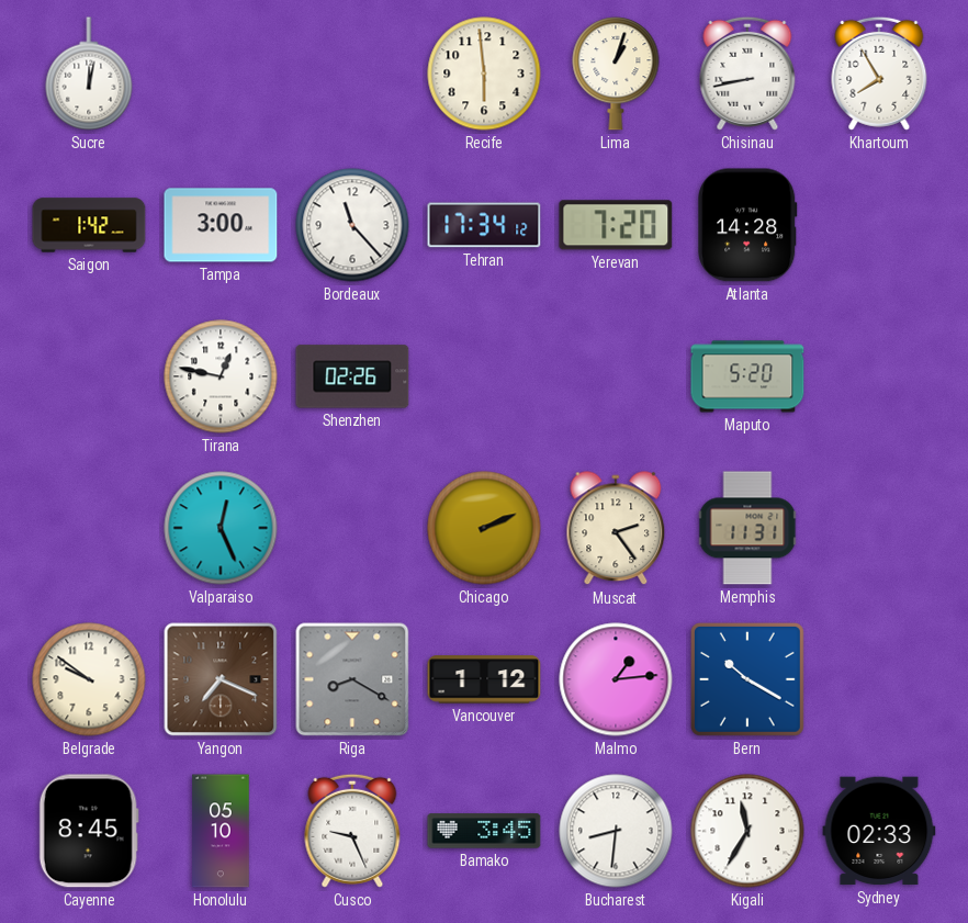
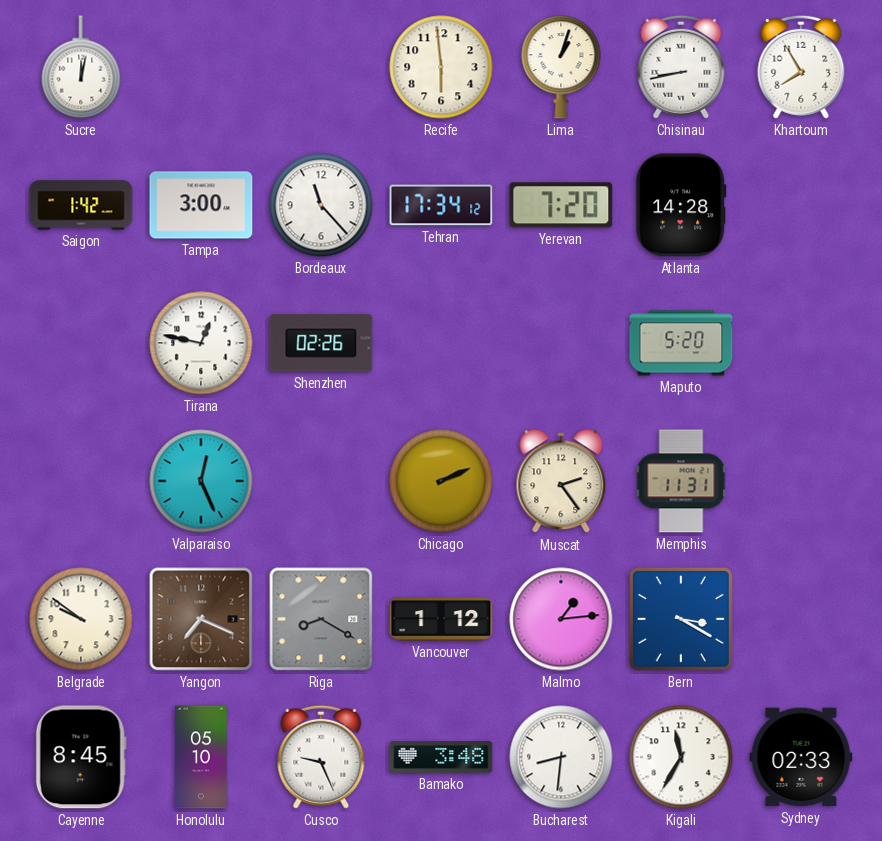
Bern: 10:20 -> 3:20 (681, 619)
Bamako: 3:45 -> 3:48 (441, 757)
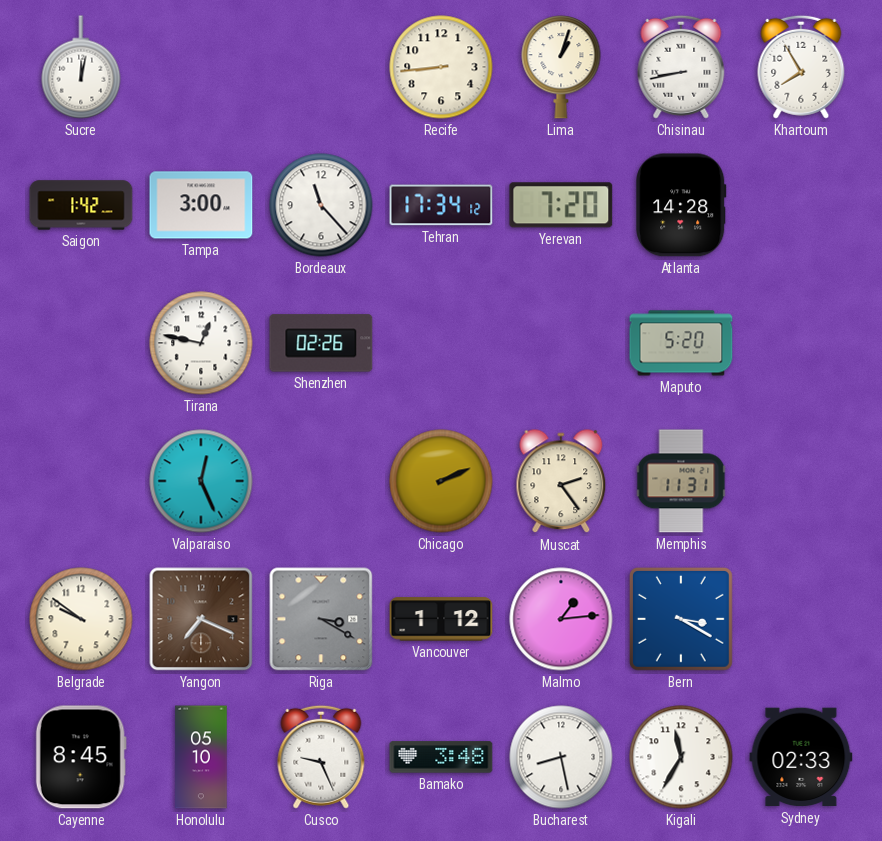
Recife: 5:59 -> 8:44 (441, 67)
Riga: 8:20 -> 3:20 (321, 619)
Bucharest: 8:31 -> 8:28 (561, 757)
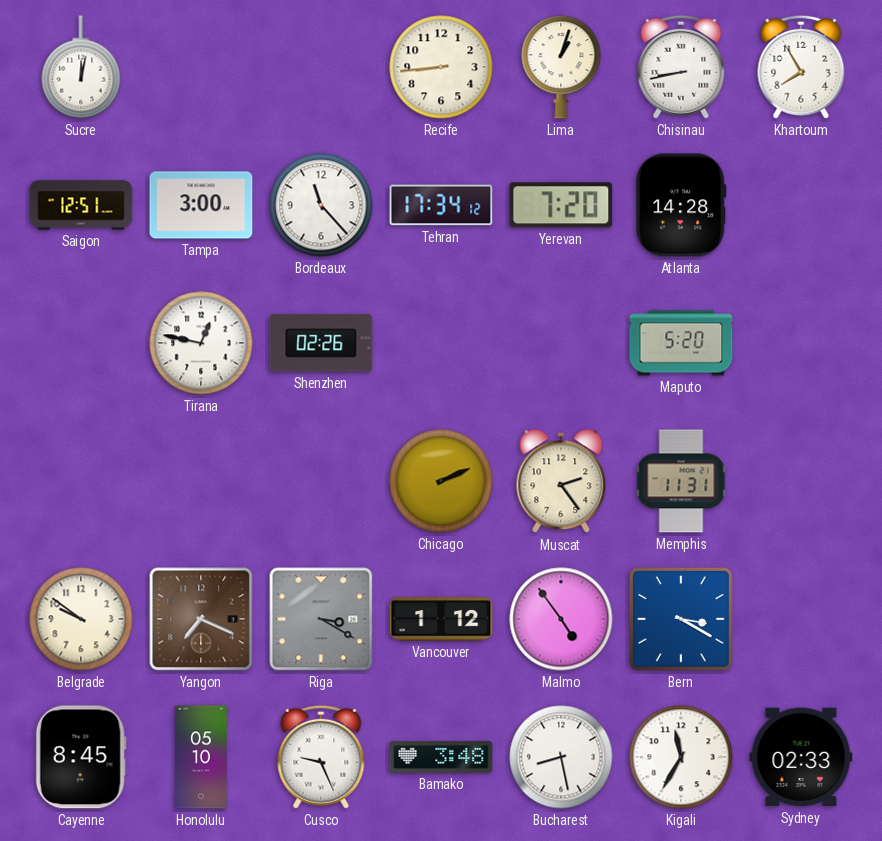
Saigon: 1:42 -> 12:51 (81, 205)
Valparaiso: 12:26 -> none (201, 481)
Malmo: 1:14 -> 4:54 (561, 619)
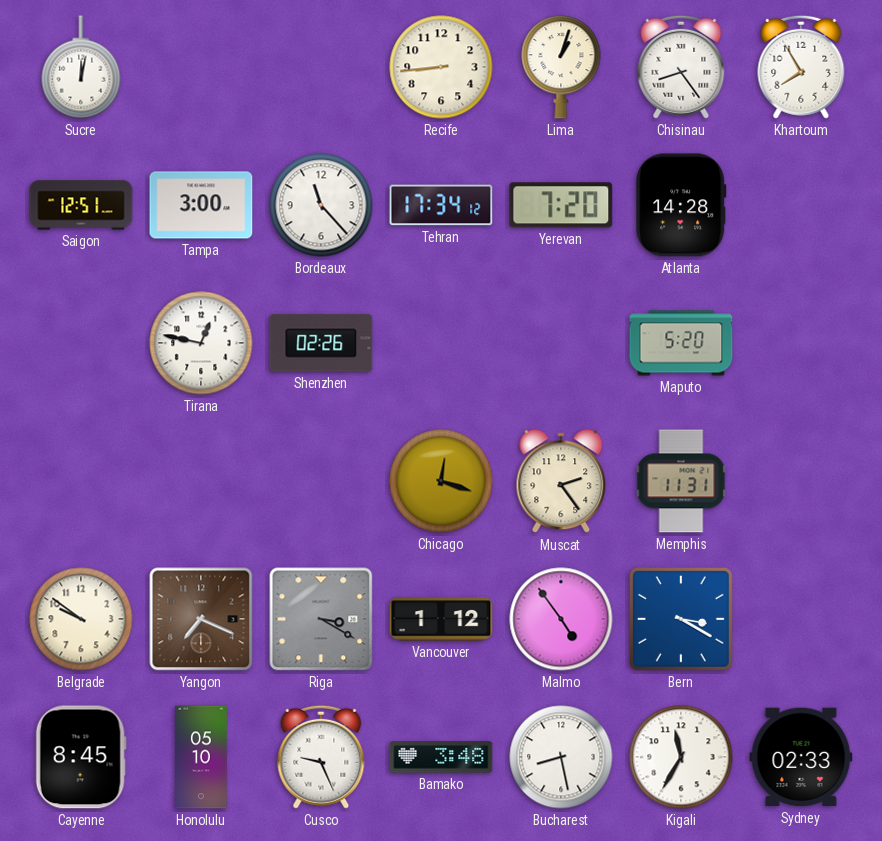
Chisinau: 8:43 -> 8:24 (681, 67)
Chicago: 2:11 -> 12:18 (441, 481)
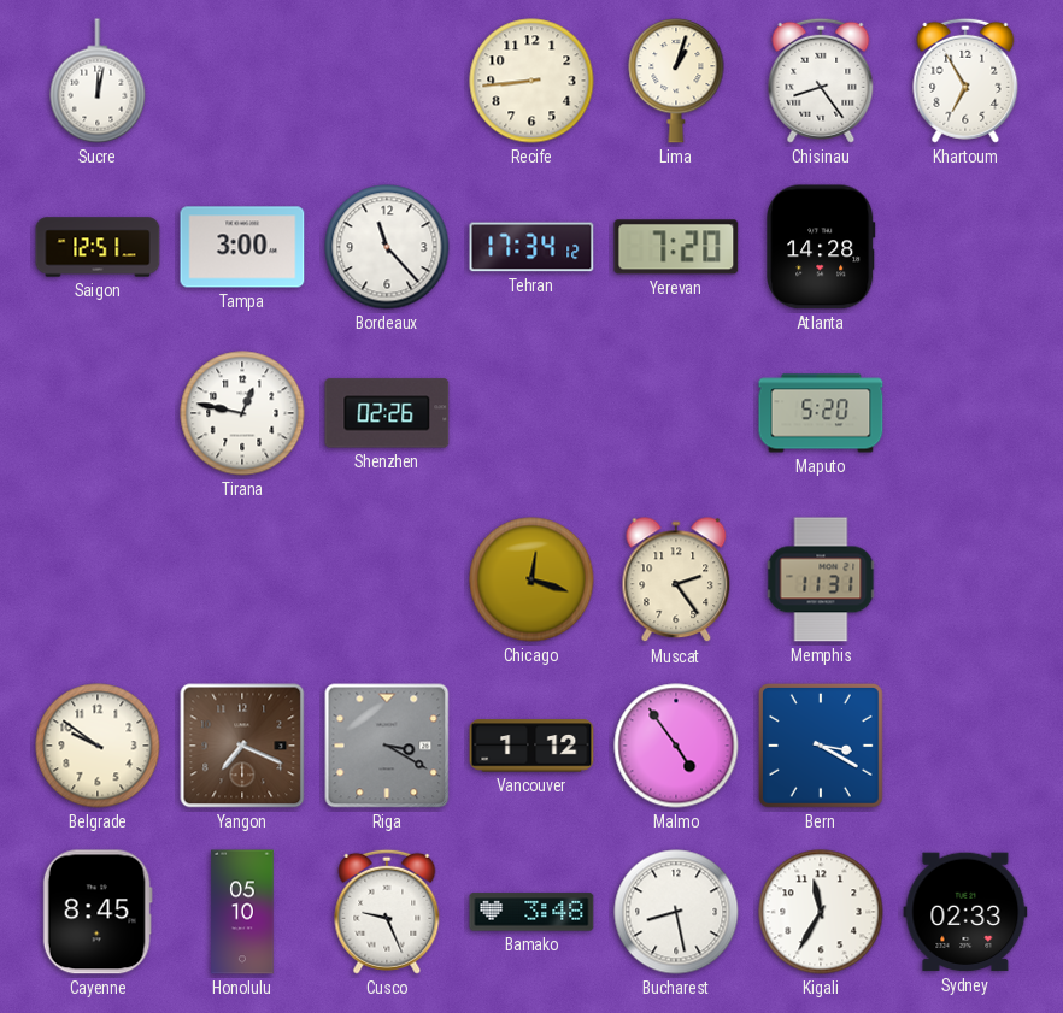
Khartoum: 7:55 -> 6:55 (965, 81)
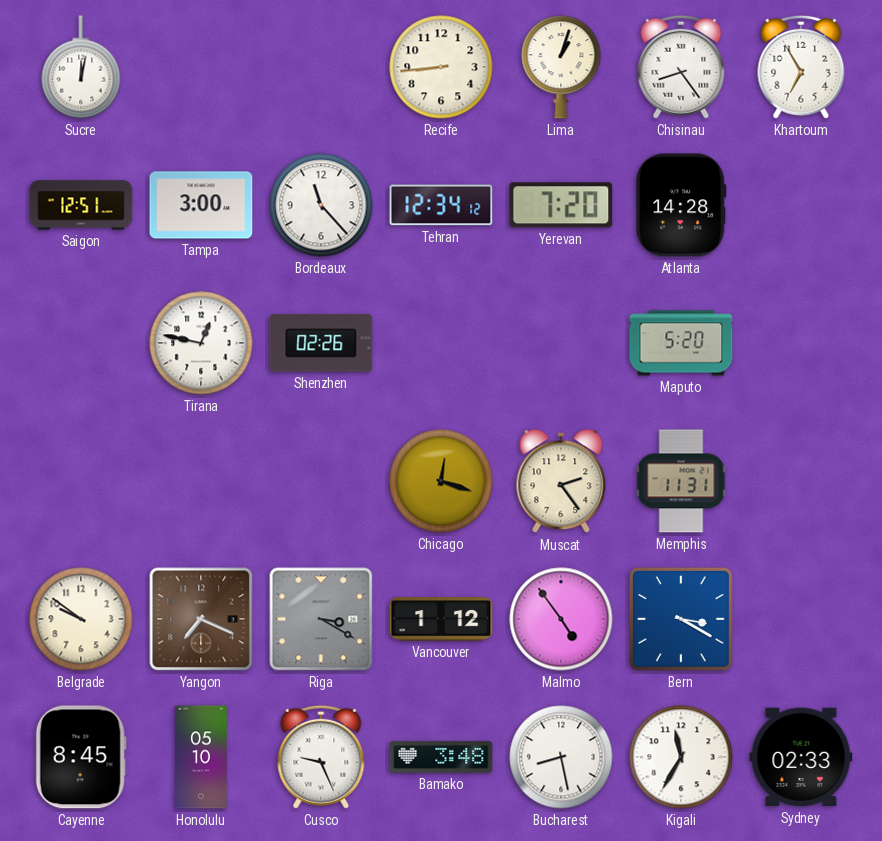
Tehran: 17:34 -> 12:34 (441, 205)
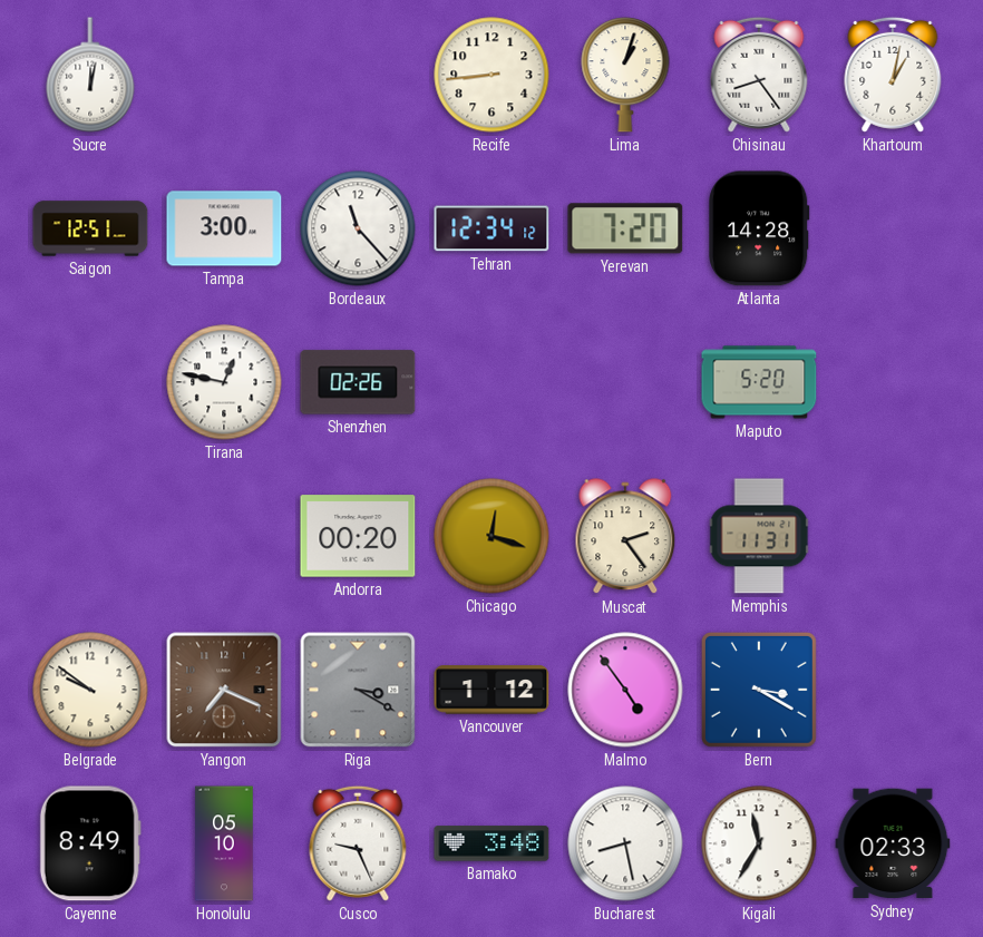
Khartoum: 6:55 -> 1:02 (893, 75)
Andorra: none -> 00:20 (358, 536)
Cayenne: 8:45 -> 8:49 (90, 843)
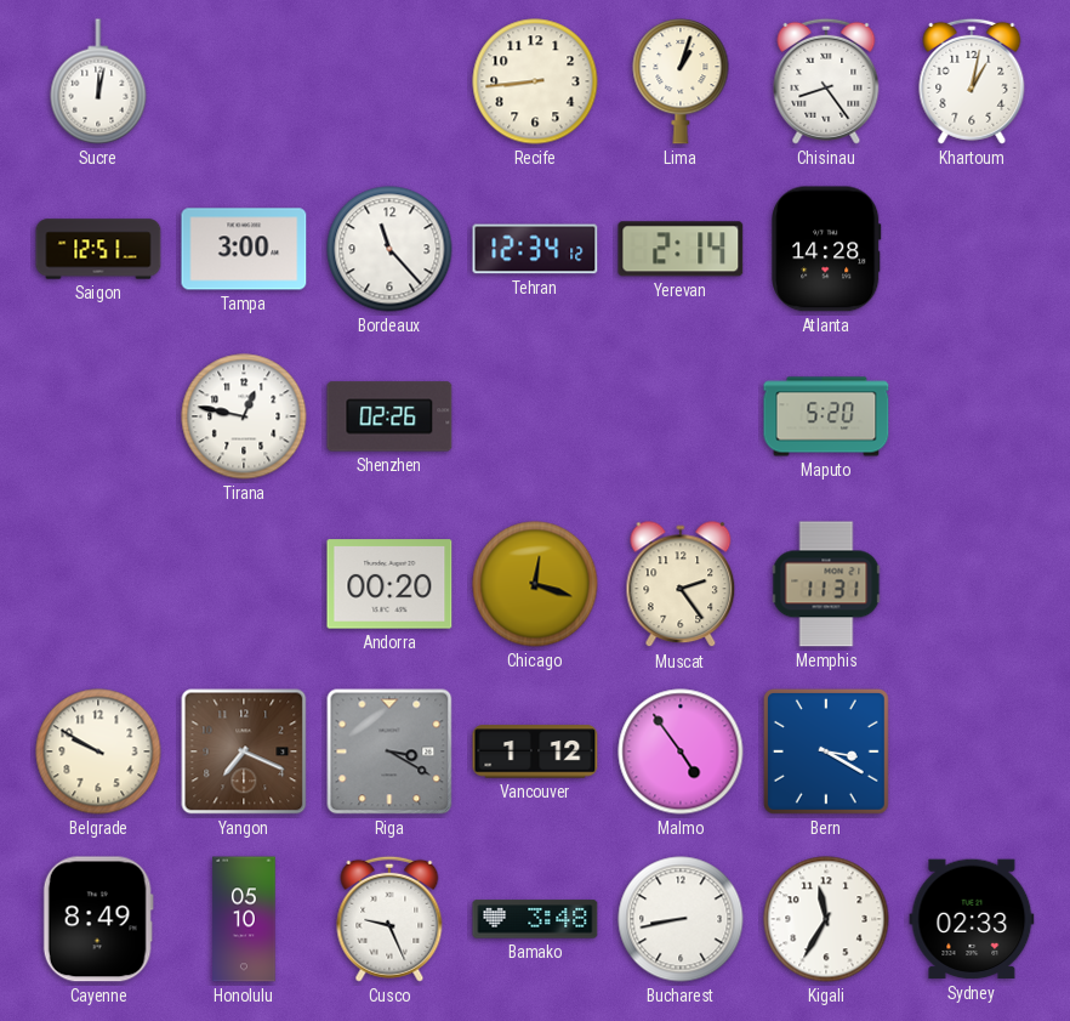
Yerevan: 7:20 -> 2:14 (681, 249)
Belgrade: 9:51 -> 9:50 (98, 751)
Bucharest: 8:28 -> 8:43 (681, 919)
